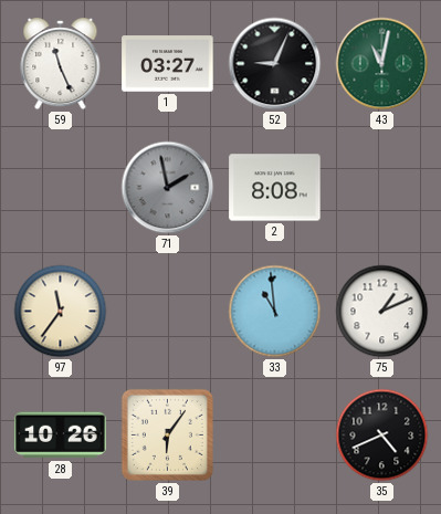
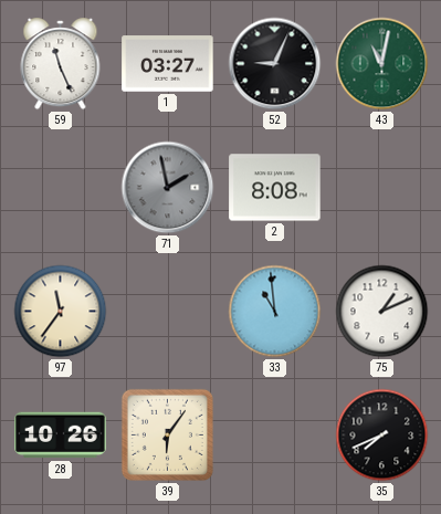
35: 4:41 -> 7:41 (382, 436)
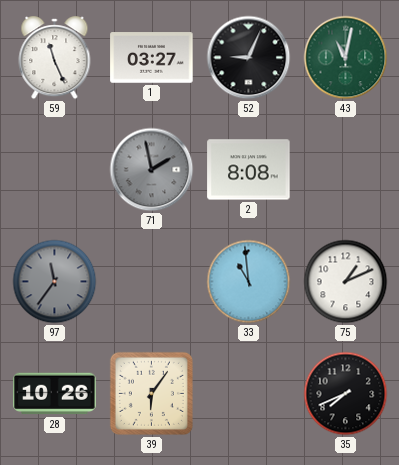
97 dial: cream -> grey (55, 282)
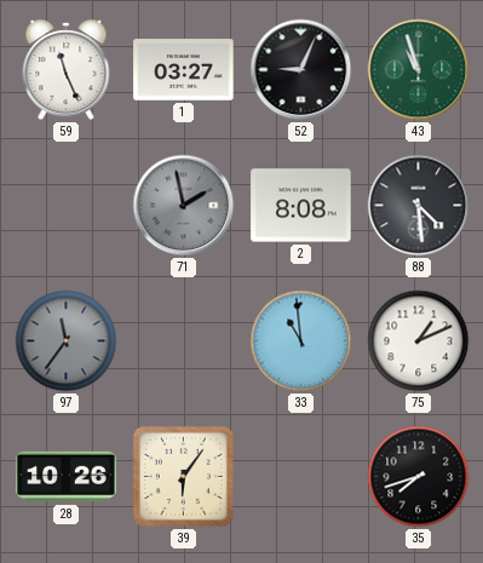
43: 11:02 -> 10:57 (419, 70)
88: none -> 4:29 (419, 206)
35: 7:41 -> 7:42 (419, 477)
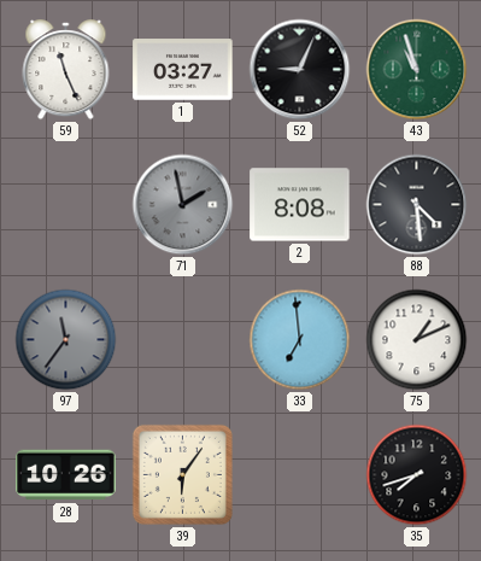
33: 10:59 -> 6:59 (300, 340)
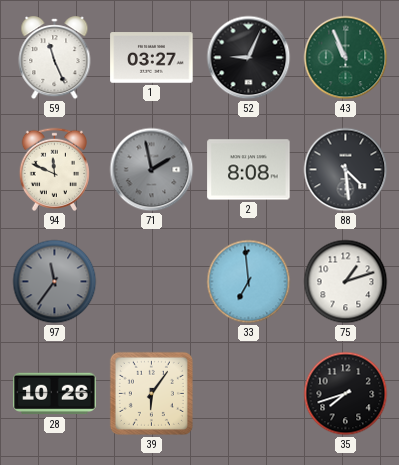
43: 10:57 -> 10:56 (346, 58)
94: none -> 11:49 (54, 169)
75: 1:11 -> 1:12 (346, 282)
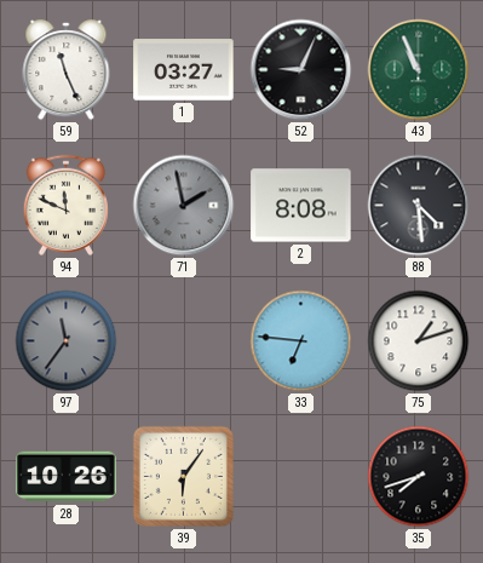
33: 6:59 -> 6:46 (301, 341)
